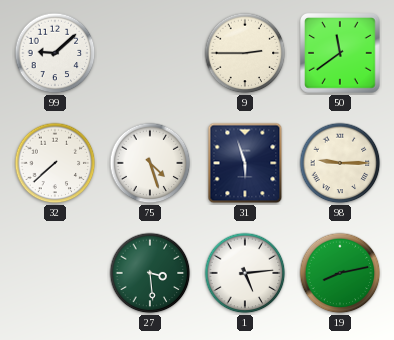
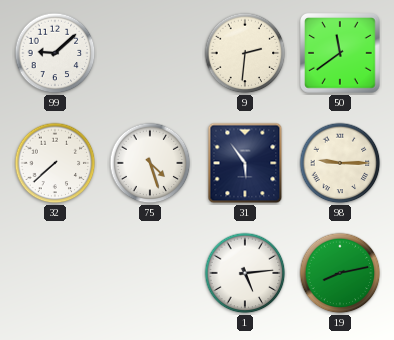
9: 2:45 -> 2:31 (245, 53)
31: 5:57 -> 5:54 (245, 163)
27: 3:29 -> none (150, 273)
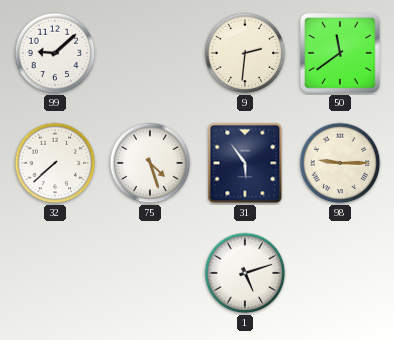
1: 5:14 -> 5:12 (245, 273)
19: 8:13 -> none (340, 273)
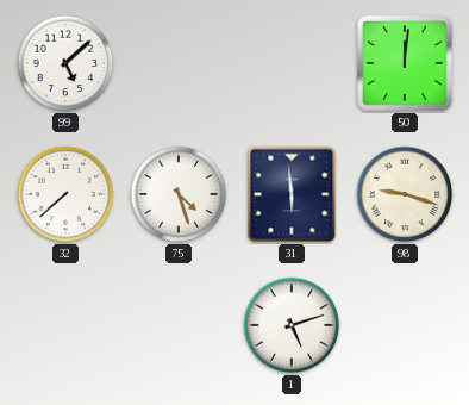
99: 9:08 -> 5:08 (65, 63)
9: 2:31 -> none (245, 53)
50: 11:39 -> 12:01 (405, 63)
31: 5:54 -> 5:59 (292, 194)
98: 9:15 -> 9:18 (405, 194)
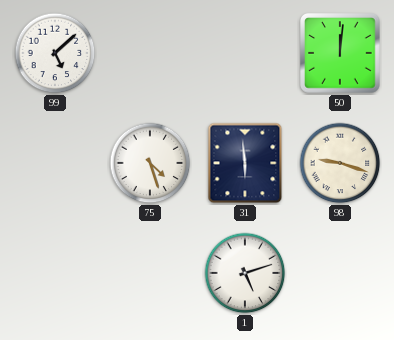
32: 7:38 -> none (65, 194)
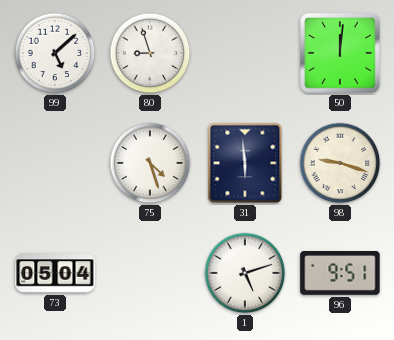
80: none -> 8:57 (150, 53)
73: none -> 05:04 (55, 273)
96: none -> 9:51 (340, 274)
